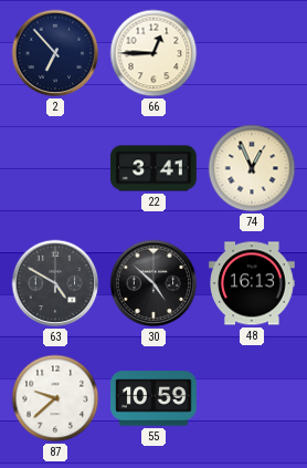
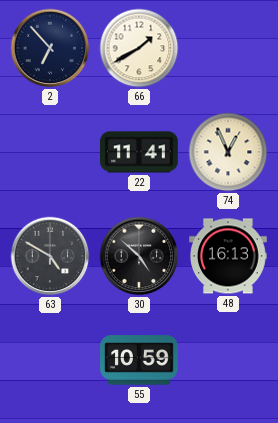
66: 12:45 -> 1:40 (139, 48)
22: 3:41 -> 11:41 (140, 152)
87: 9:38 -> none (55, 398)
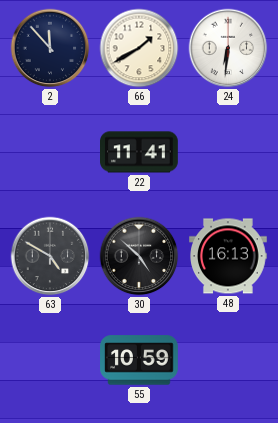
2: 6:53 -> 11:53 (50, 48)
24: none -> 6:31 (228, 48)
74: 12:56 -> none (228, 152)
